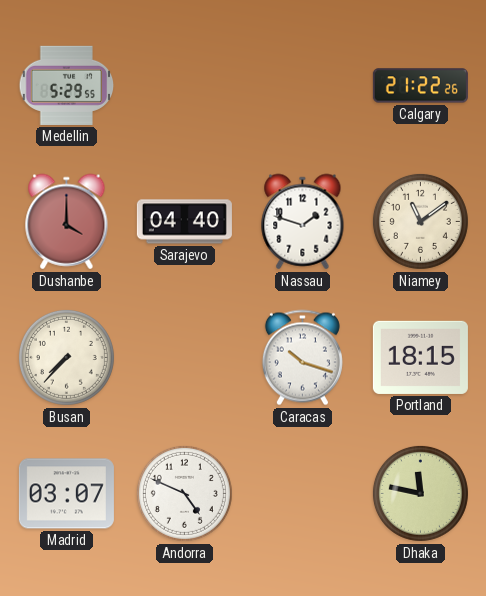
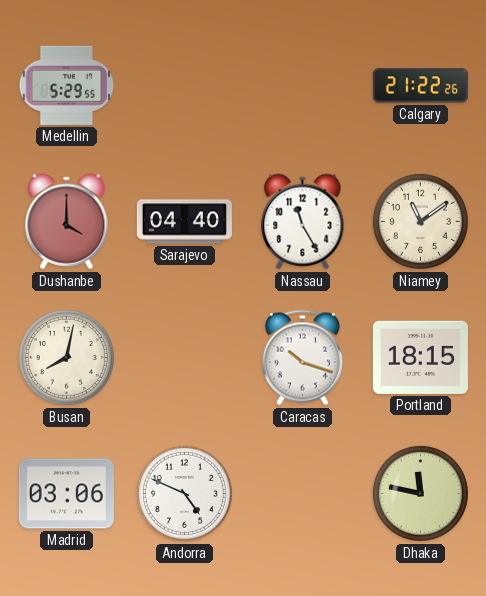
Nassau: 1:48 -> 11:25 (303, 222)
Busan: 7:37 -> 8:02 (66, 357)
Madrid: 03:07 -> 03:06 (66, 494)
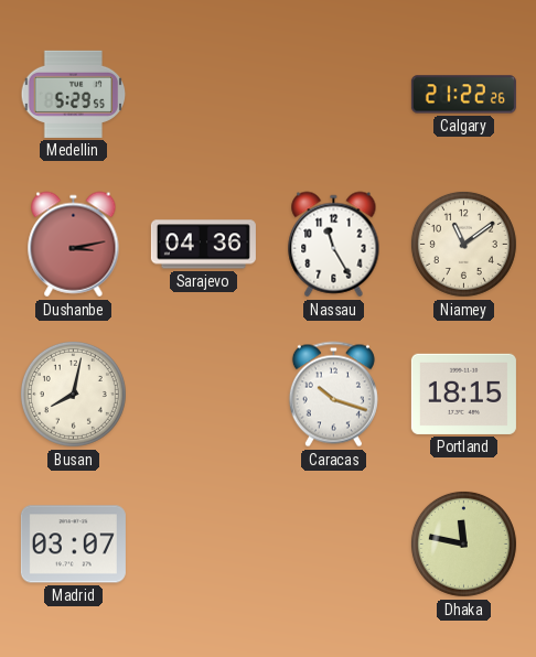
Dushanbe: 4:00 -> 3:13 (74, 245)
Sarajevo: 04:40 -> 04:36 (203, 245)
Madrid: 03:06 -> 03:07 (73, 545)
Andorra: 4:49 -> none (184, 493)
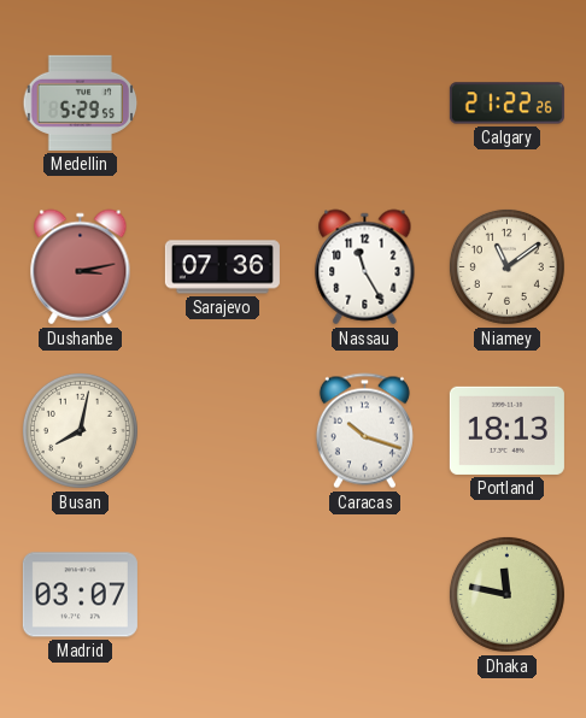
Sarajevo: 04:36 -> 07:36 (222, 267)
Portland: 18:15 -> 18:13 (506, 430)
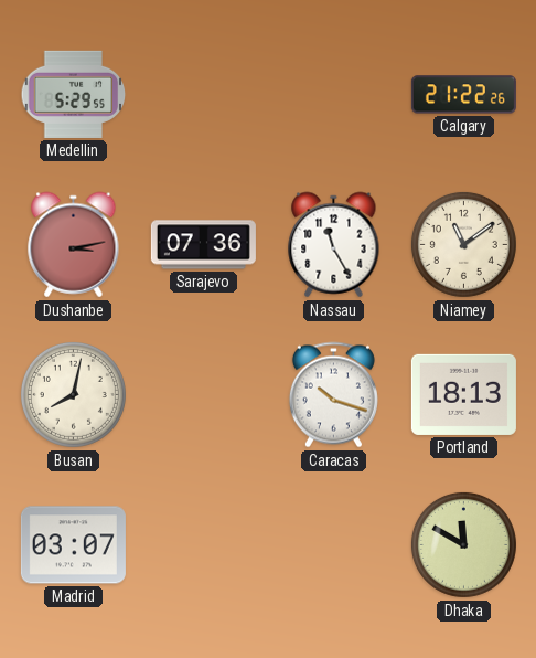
Dhaka: 11:47 -> 11:50 (463, 544)
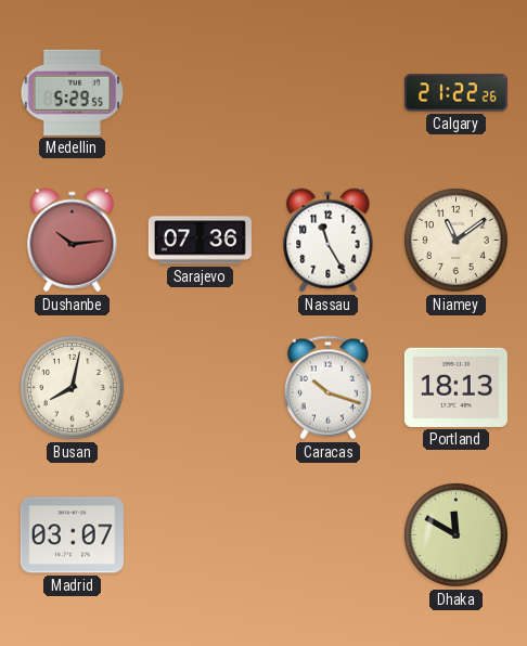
Dushanbe: 3:13 -> 10:14 (73, 241)
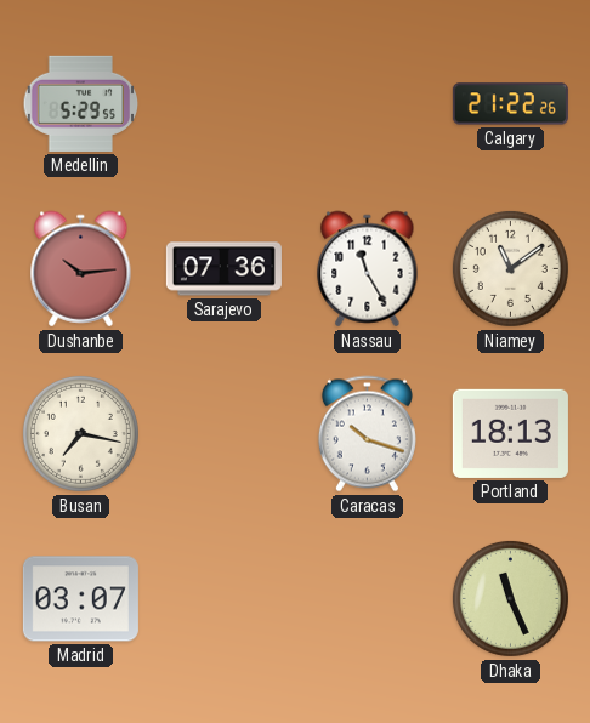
Busan: 8:02 -> 7:17 (80, 433)
Dhaka: 11:50 -> 11:26 (510, 598)
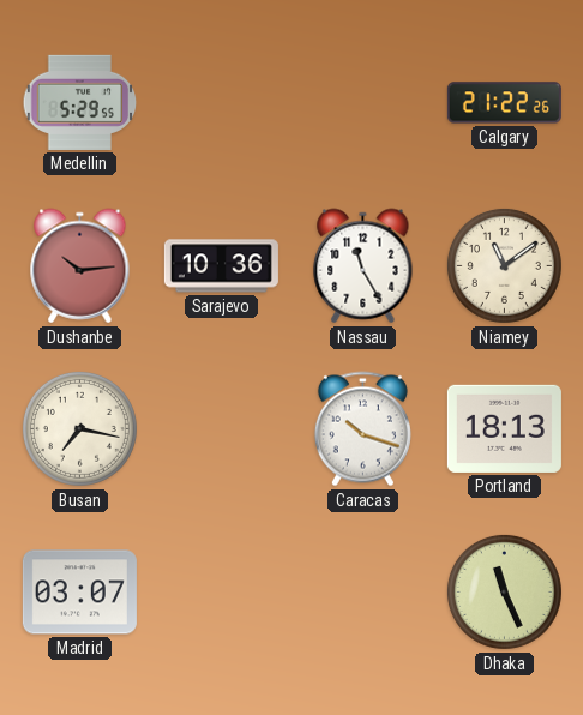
Sarajevo: 07:36 -> 10:36 (221, 266)
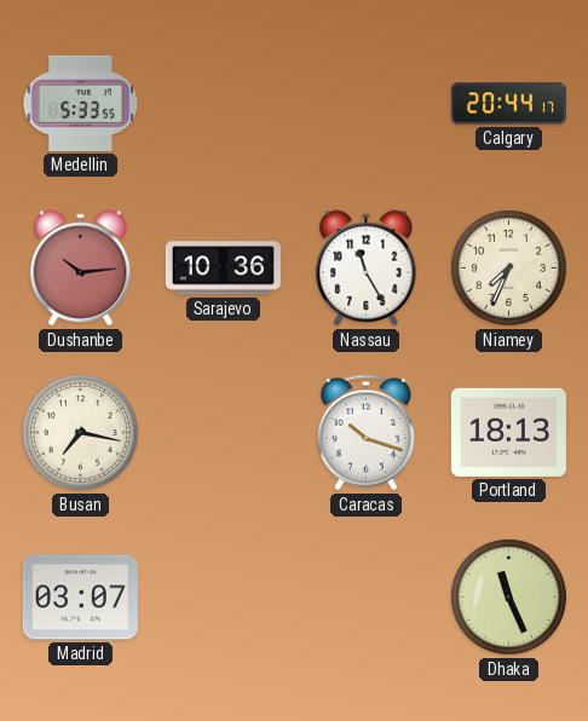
Medellin: 5:29 -> 5:33 (81, 103)
Calgary: 21:22 -> 20:44 (508, 104)
Niamey: 11:09 -> 7:34 (508, 267)
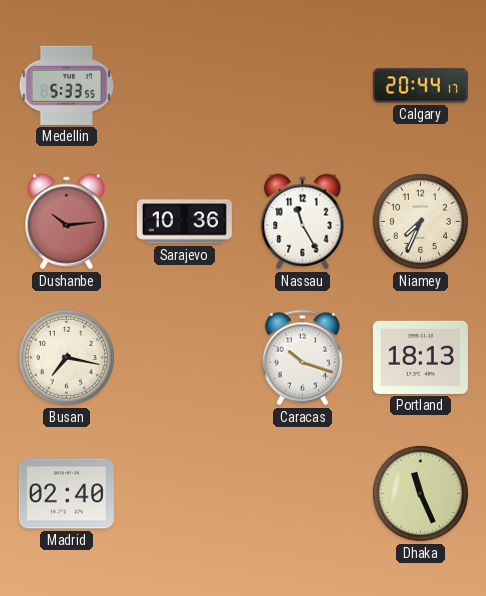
Madrid: 03:07 -> 02:40 (66, 494)
